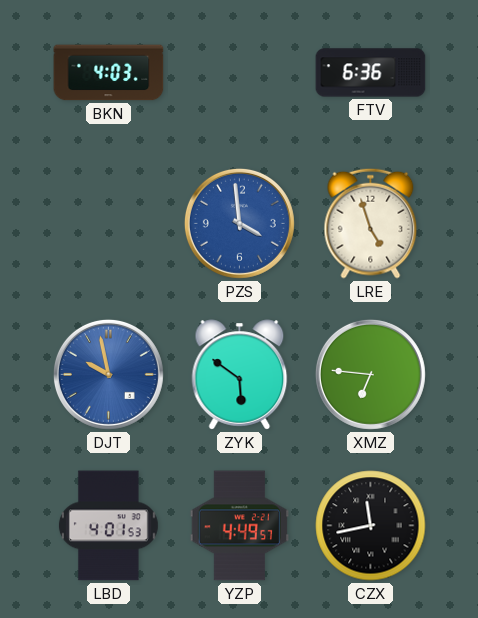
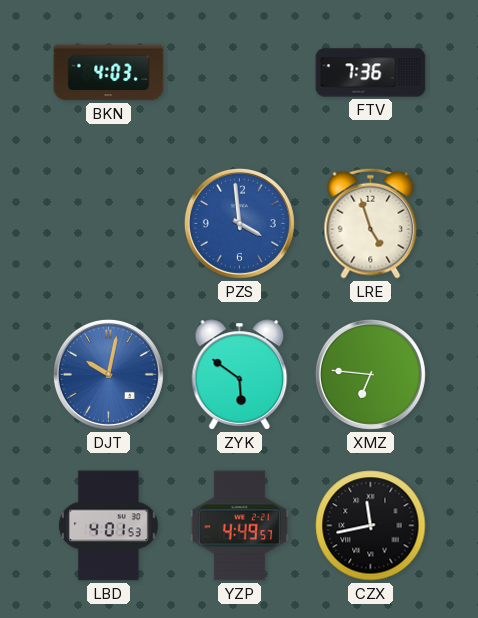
FTV: 6:36 -> 7:36 (371, 73)
DJT: 9:58 -> 10:02 (108, 374)
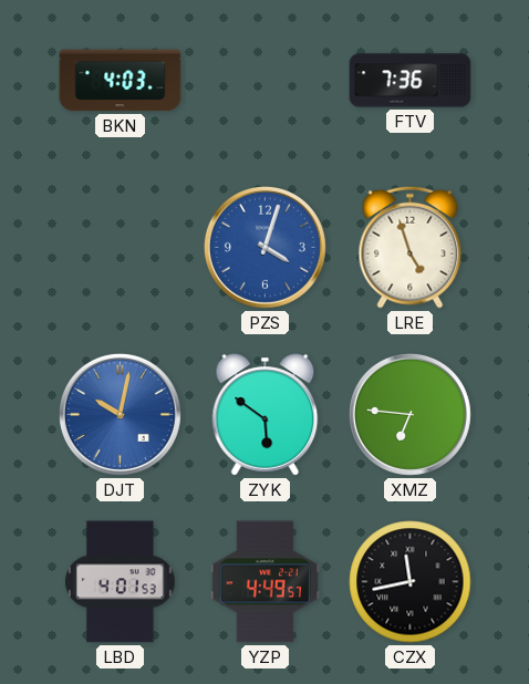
PZS: 3:59 -> 4:03 (264, 247)
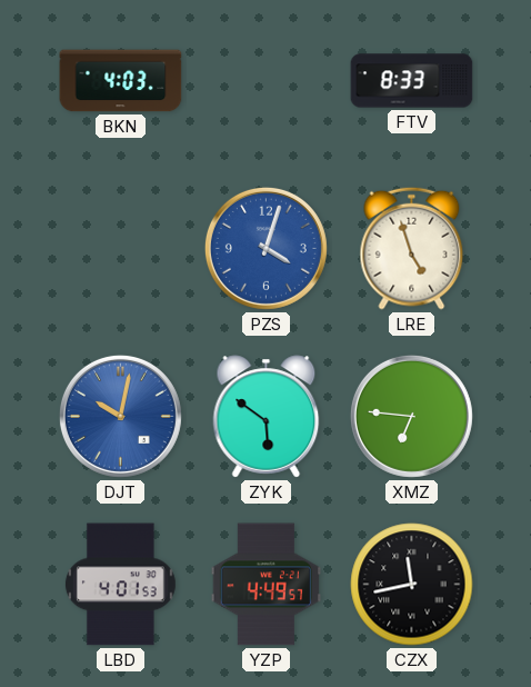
FTV: 7:36 -> 8:33 (412, 81)
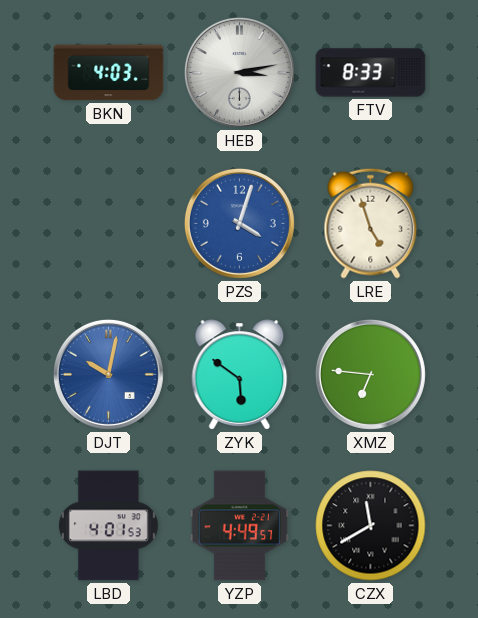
HEB: none -> 3:13 (239, 72)
CZX: 11:43 -> 11:40 (371, 526)
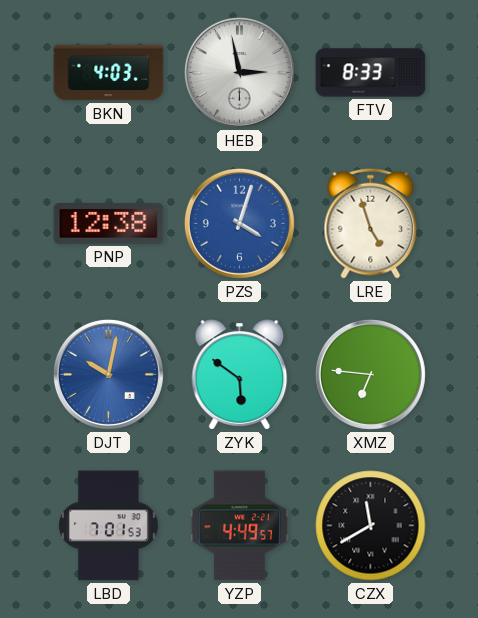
HEB: 3:13 -> 2:58 (239, 72)
PNP: none -> 12:38 (109, 224)
LBD: 4:01 -> 7:01 (108, 526)
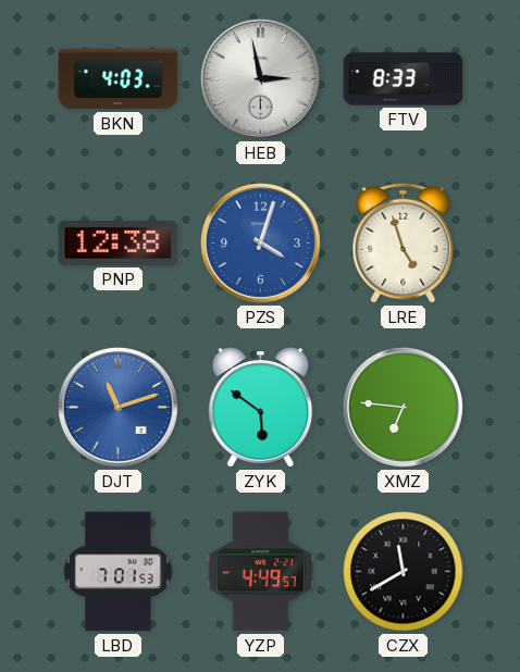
DJT: 10:02 -> 11:12 (117, 407)
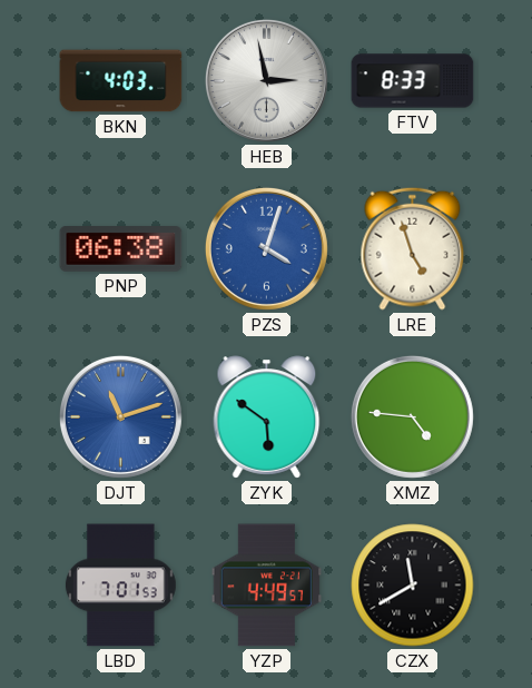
PNP: 12:38 -> 06:38 (121, 249)
XMZ: 6:46 -> 4:46 (412, 416)
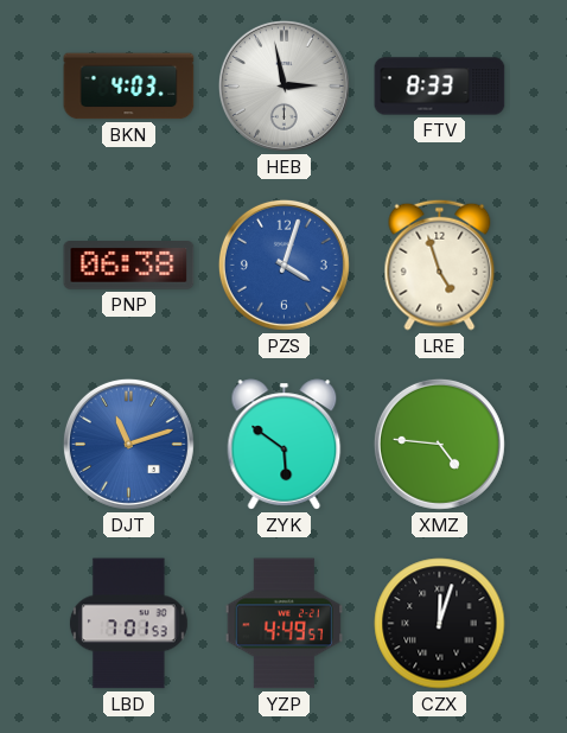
CZX: 11:40 -> 12:03 (440, 624)
